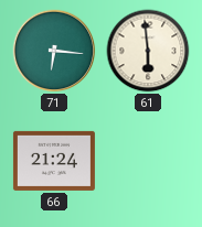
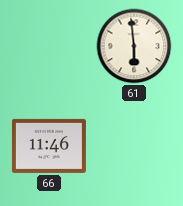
71: 6:16 -> none (54, 51)
66: 21:24 -> 11:46 (49, 146)
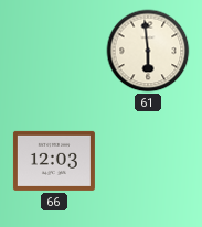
66: 11:46 -> 12:03 (54, 161)
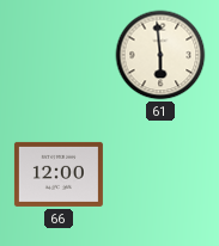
66: 12:03 -> 12:00 (59, 174)
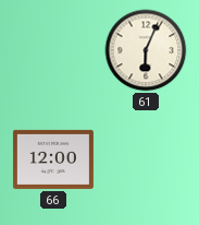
61: 5:59 -> 6:04 (146, 50)
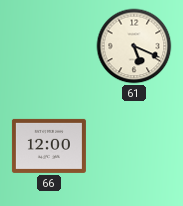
61: 6:04 -> 5:19 (134, 46)
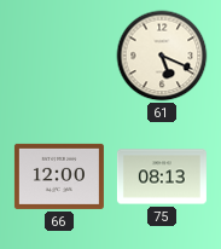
75: none -> 08:13 (162, 176)
